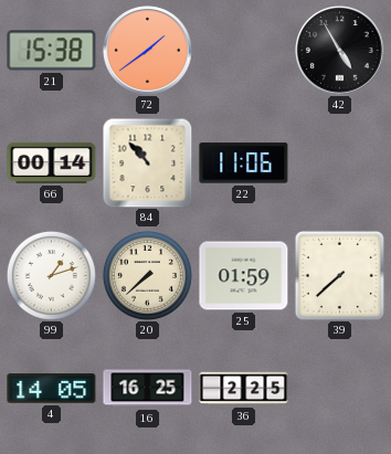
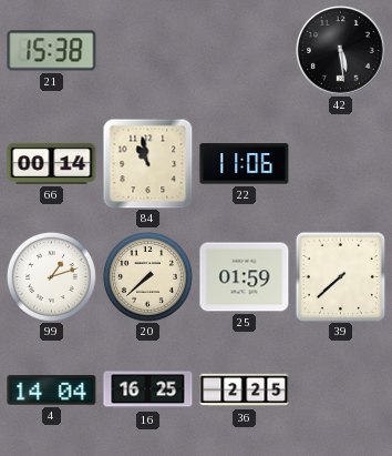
72: 1:39 -> none (148, 51)
42: 4:55 -> 5:29 (341, 51)
84: 10:53 -> 10:58 (147, 163)
4: 14:05 -> 14:04 (52, 391)
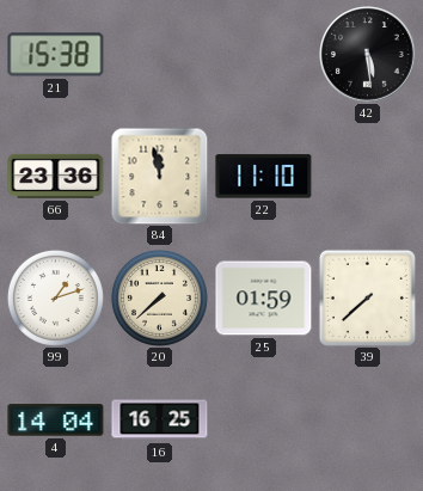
66: 00:14 -> 23:36 (56, 176)
84: 10:58 -> 11:58 (159, 176)
22: 11:06 -> 11:10 (264, 177)
36: 2:25 -> none (245, 391)
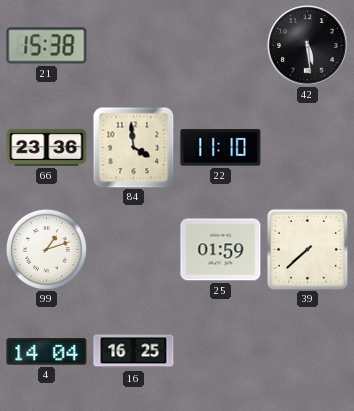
84: 11:58 -> 3:59 (133, 147)
20: 7:38 -> none (159, 297)
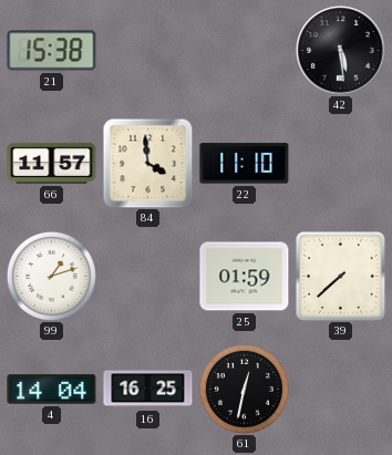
66: 23:36 -> 11:57 (52, 163)
61: none -> 12:32 (244, 389)
